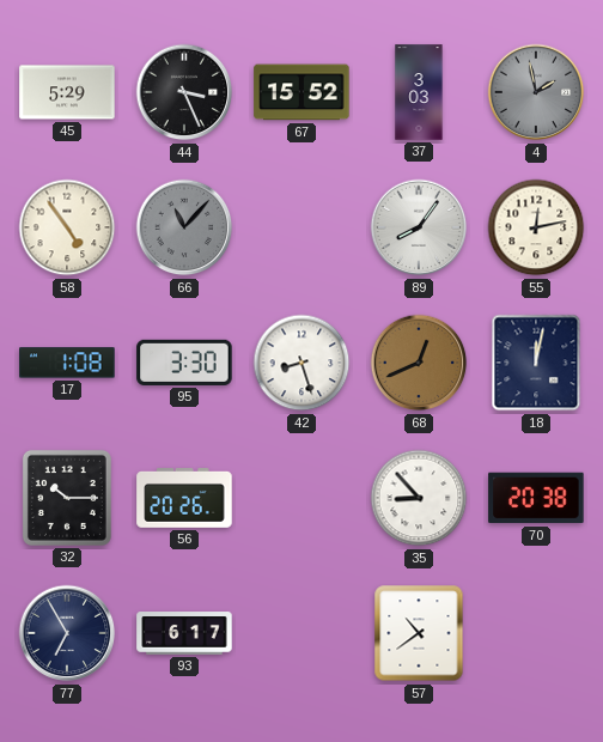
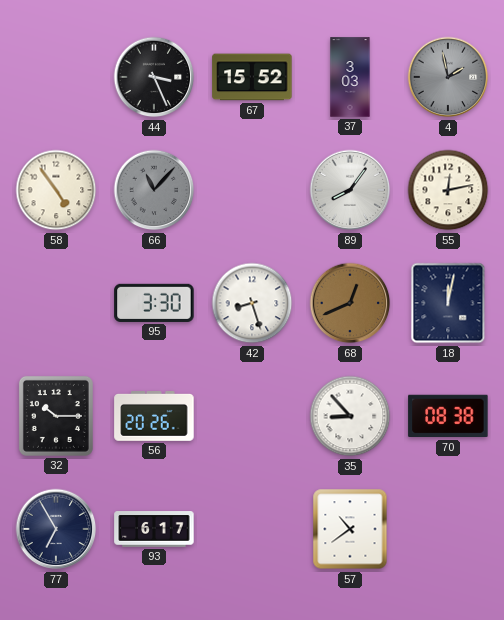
45: 5:29 -> none (67, 92)
17: 1:08 -> none (67, 363)
70: 20:38 -> 08:38 (448, 416)
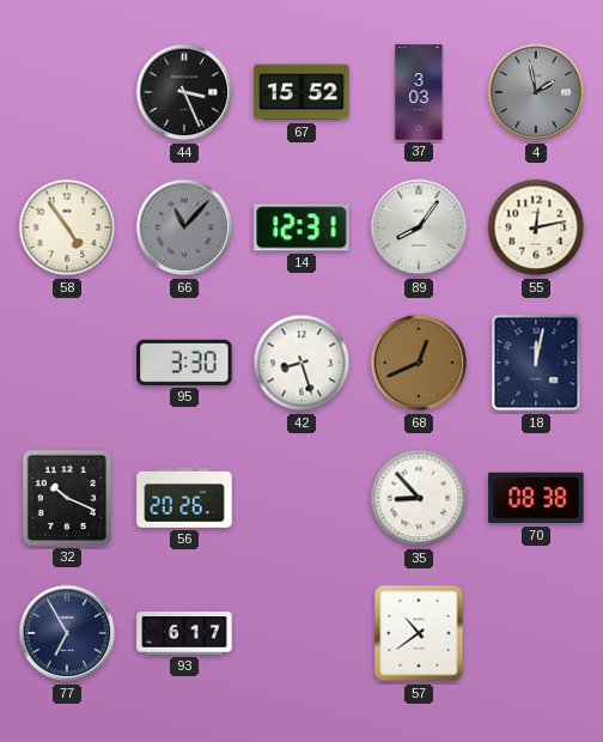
14: none -> 12:31 (301, 227)
32: 10:15 -> 10:19 (67, 498)
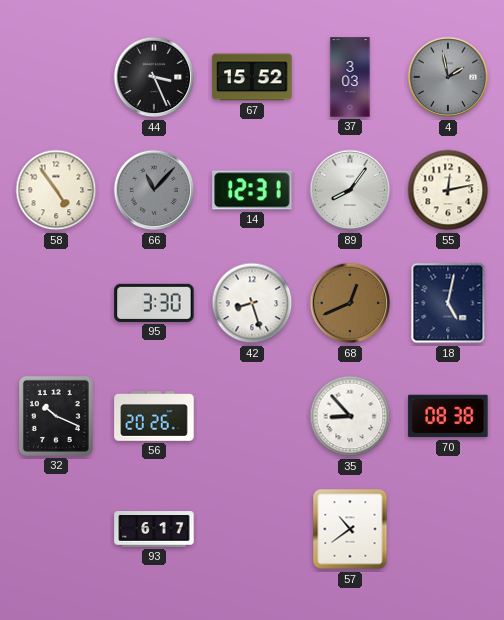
18: 12:02 -> 5:02 (448, 303)
77: 6:55 -> none (67, 633)
